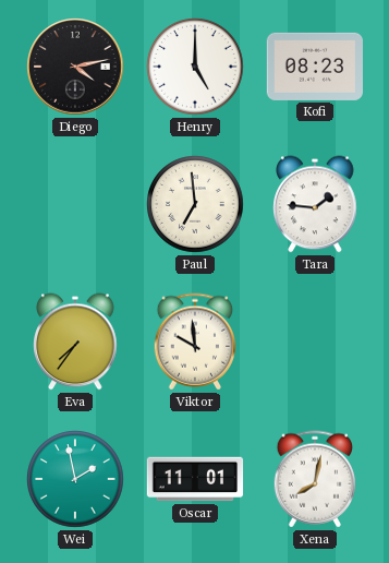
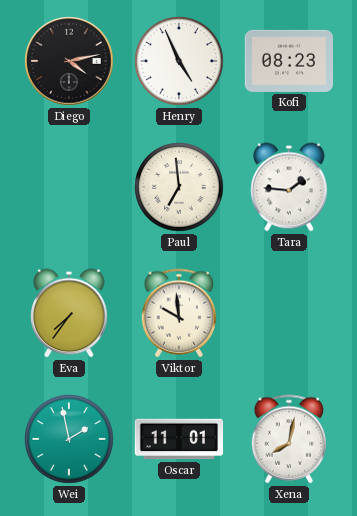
Henry: 5:00 -> 4:56 (179, 61)
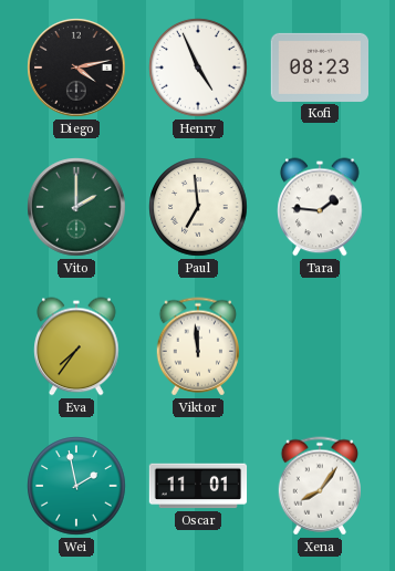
Vito: none -> 2:00 (76, 207)
Viktor: 9:59 -> 11:59 (197, 346)
Xena: 8:02 -> 8:06 (319, 486)
